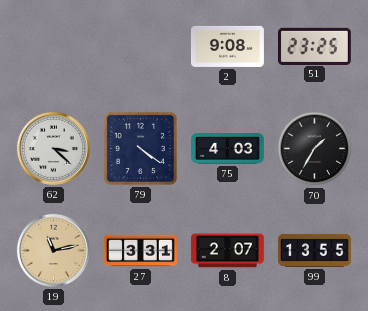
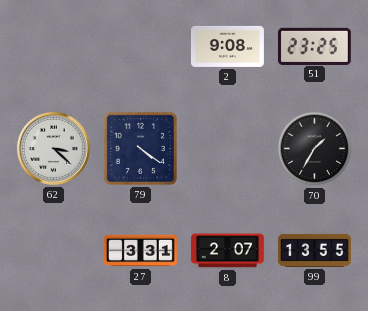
75: 4:03 -> none (228, 149)
19: 11:13 -> none (53, 250)
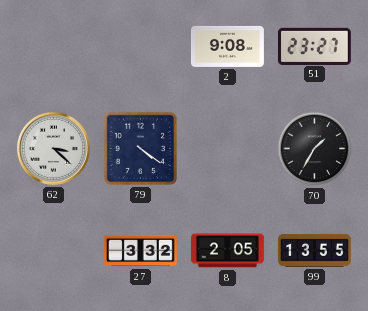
51: 23:25 -> 23:27 (314, 46)
27: 3:31 -> 3:32 (140, 251)
8: 2:07 -> 2:05 (227, 251)
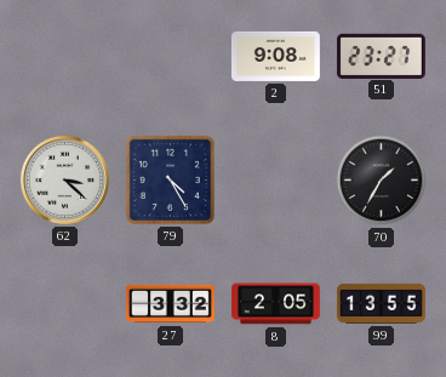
79: 4:21 -> 4:25 (170, 179)
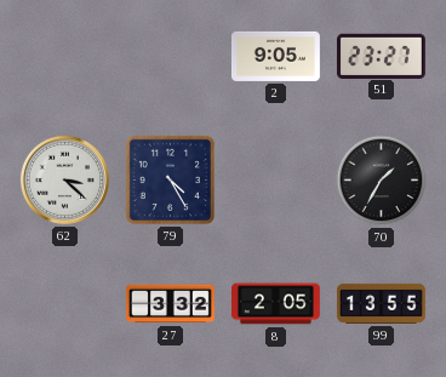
2: 9:08 -> 9:05 (275, 56)
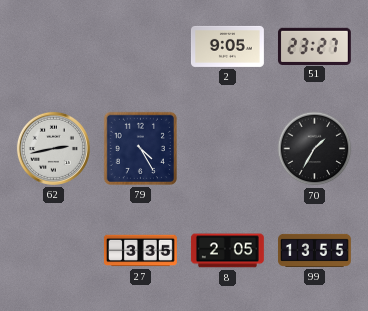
62: 3:22 -> 2:43 (53, 148)
27: 3:32 -> 3:35 (140, 251)
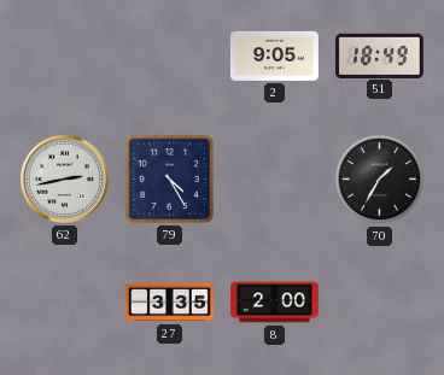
51: 23:27 -> 18:49 (379, 55)
8: 2:05 -> 2:00 (274, 303)
99: 13:55 -> none (315, 250)
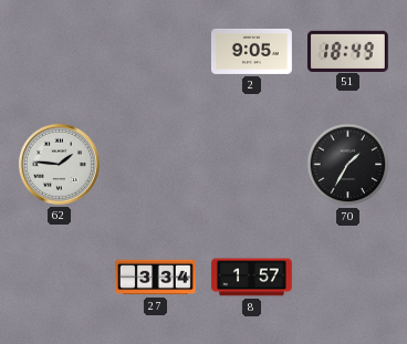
62: 2:43 -> 1:46 (59, 164)
79: 4:25 -> none (169, 178)
27: 3:35 -> 3:34 (155, 278)
8: 2:00 -> 1:57 (251, 278)
